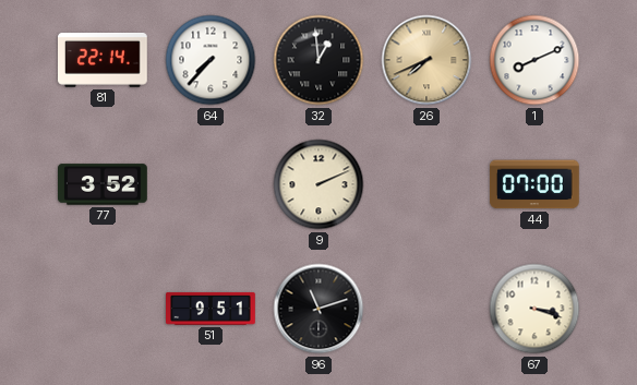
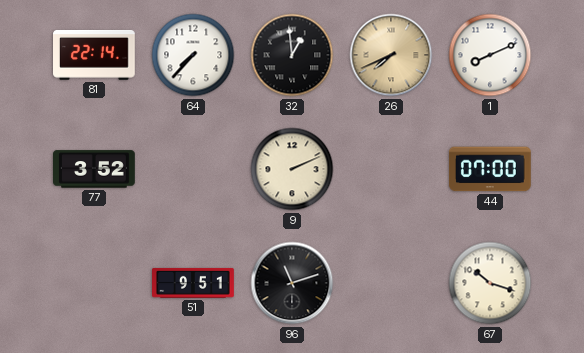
67: 3:18 -> 10:18 (490, 283)
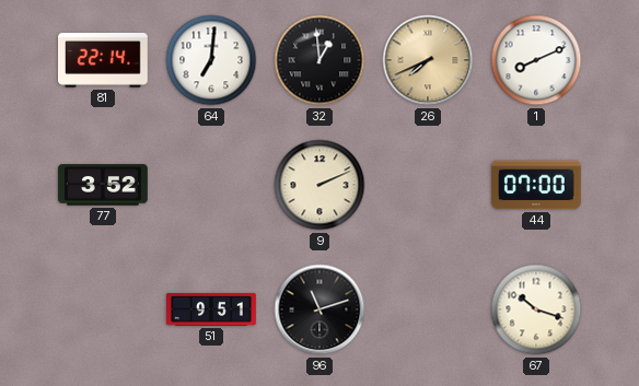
64: 7:37 -> 7:01 (211, 60)
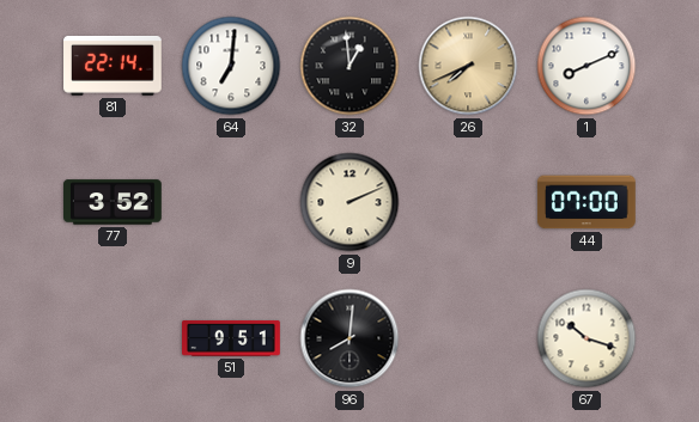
96: 11:12 -> 8:01 (349, 338)
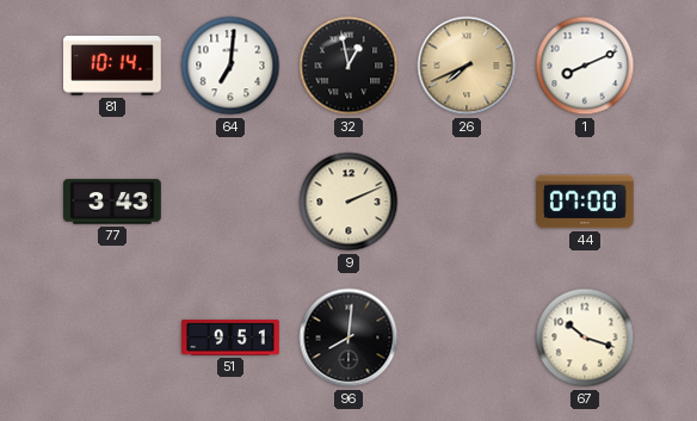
81: 22:14 -> 10:14 (113, 66)
32: 12:59 -> 12:58 (348, 66)
77: 3:52 -> 3:43 (113, 202)
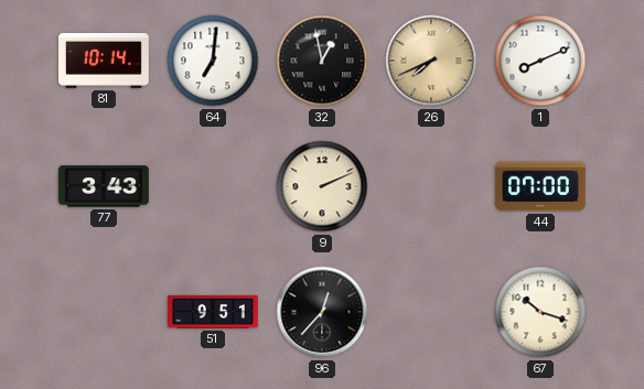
96: 8:01 -> 12:37 (322, 312)
